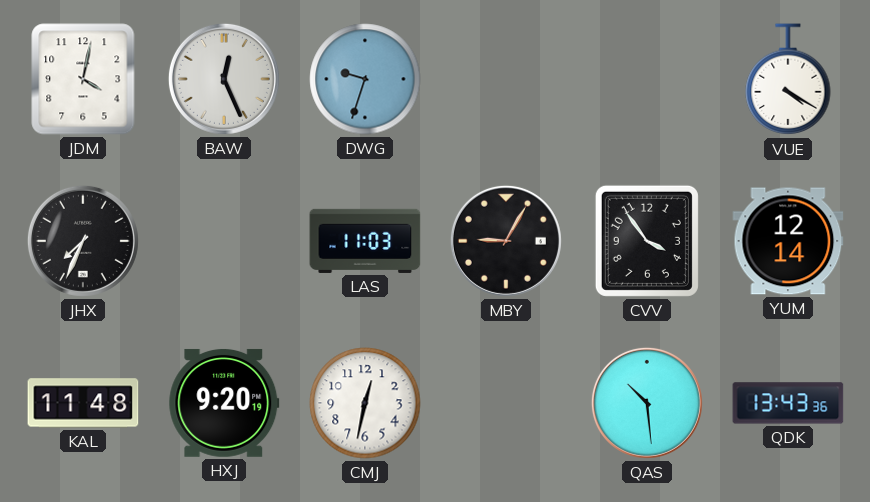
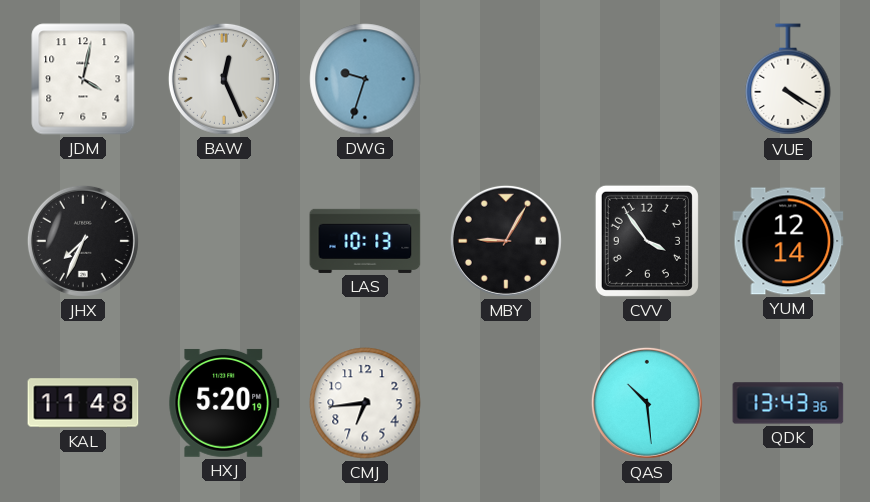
LAS: 11:03 -> 10:13 (365, 241)
HXJ: 9:20 -> 5:20 (224, 403)
CMJ: 12:32 -> 6:44 (365, 403)
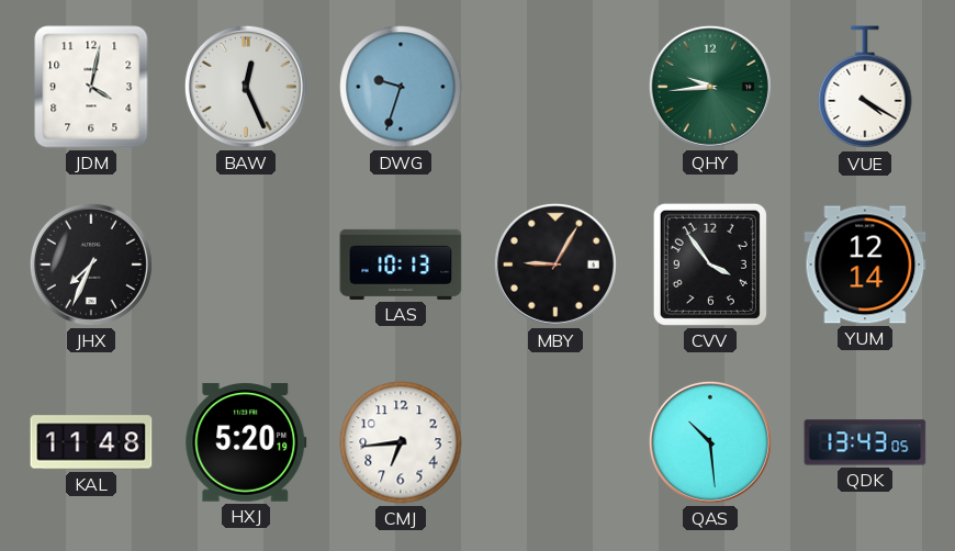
QHY: none -> 9:44 (710, 87)
QDK: 13:43:36 -> 13:43:05 (865, 442)
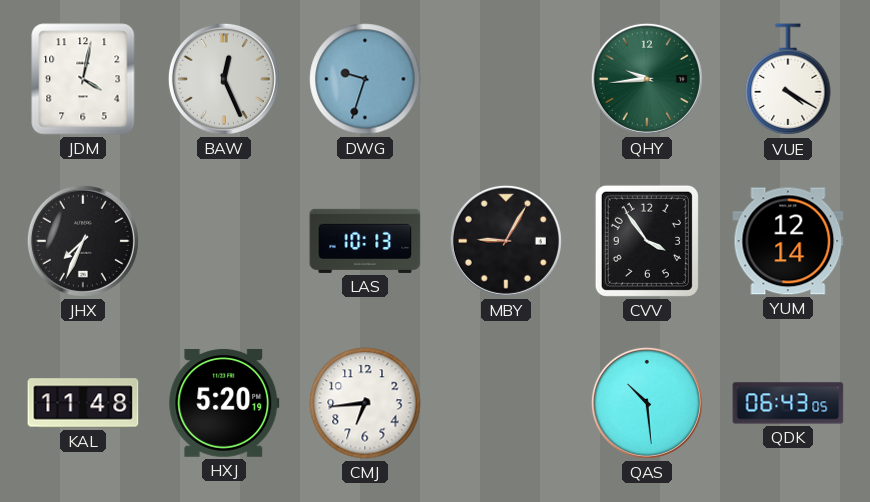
QDK: 13:43 -> 06:43 (788, 403)
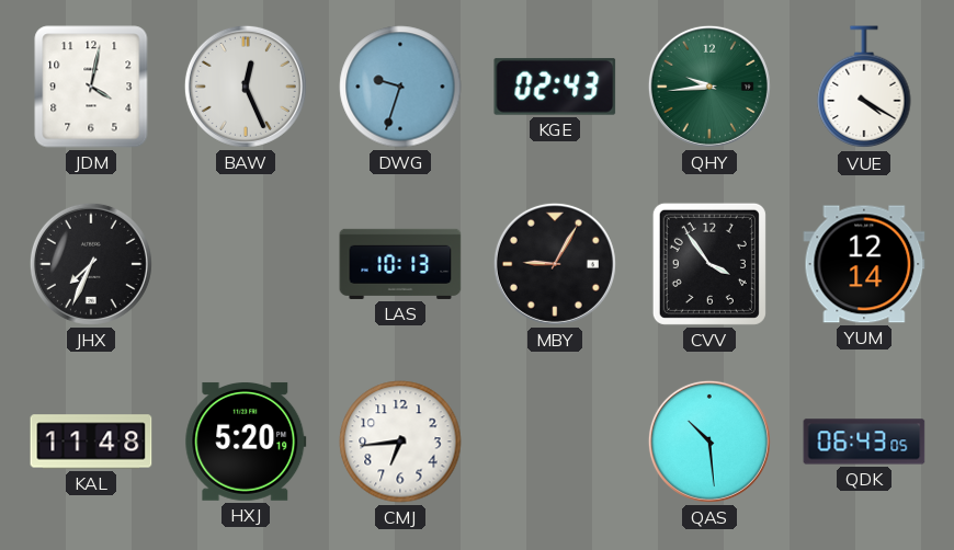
KGE: none -> 02:43 (555, 87)
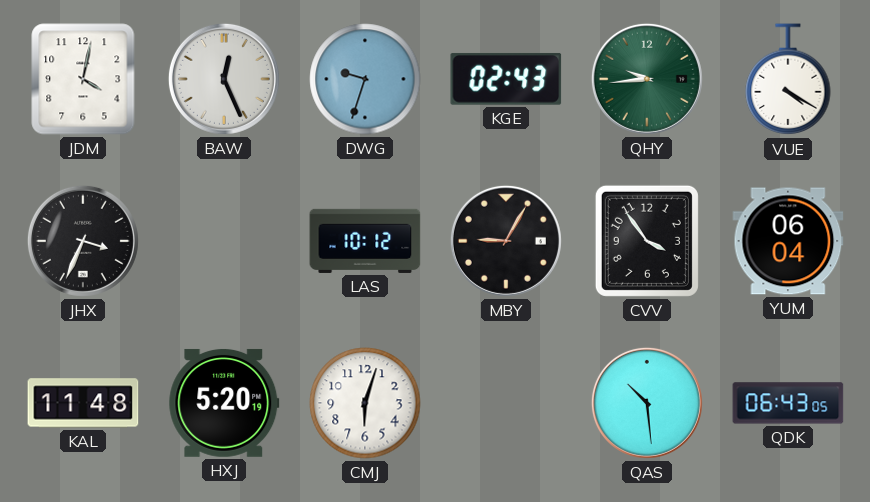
JHX: 7:34 -> 3:34 (83, 241)
LAS: 10:13 -> 10:12 (365, 241)
YUM: 12:14 -> 06:04 (788, 241)
CMJ: 6:44 -> 6:03 (365, 403)
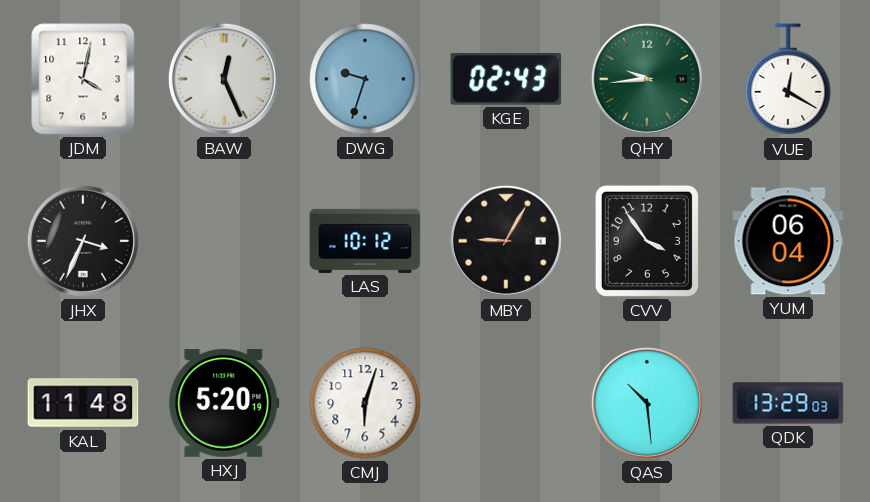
VUE: 4:20 -> 12:20 (788, 80)
QDK: 06:43 -> 13:29 (788, 403)
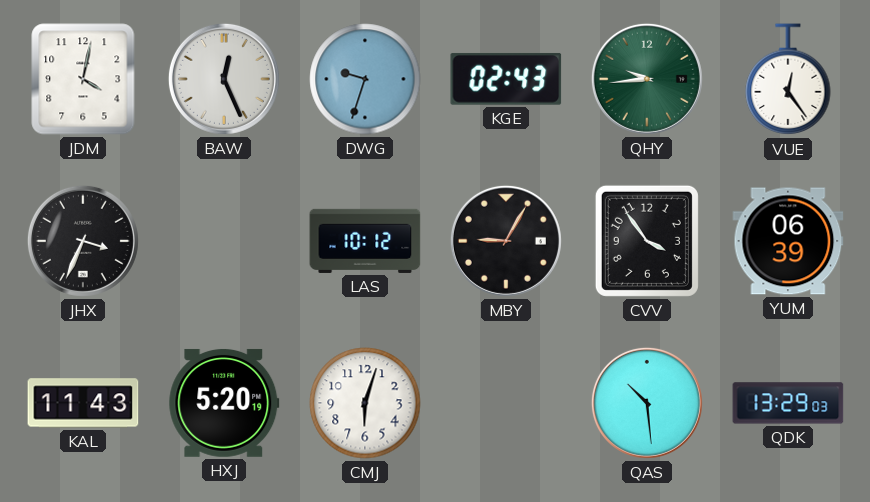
VUE: 12:20 -> 12:24 (788, 80)
YUM: 06:04 -> 06:39 (788, 241)
KAL: 11:48 -> 11:43 (83, 403)
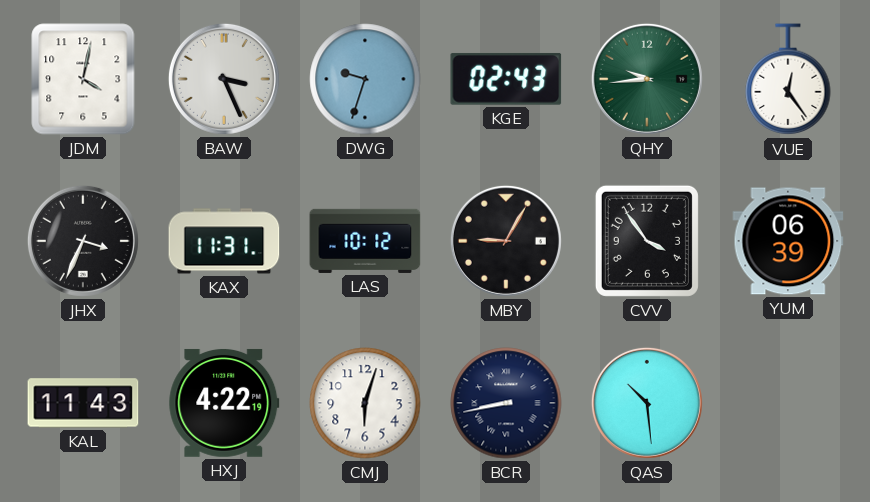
BAW: 12:26 -> 3:26 (224, 79)
KAX: none -> 11:31 (224, 241)
HXJ: 5:20 -> 4:22 (224, 403)
BCR: none -> 8:43 (506, 403)
QDK: 13:29 -> none (788, 403)
